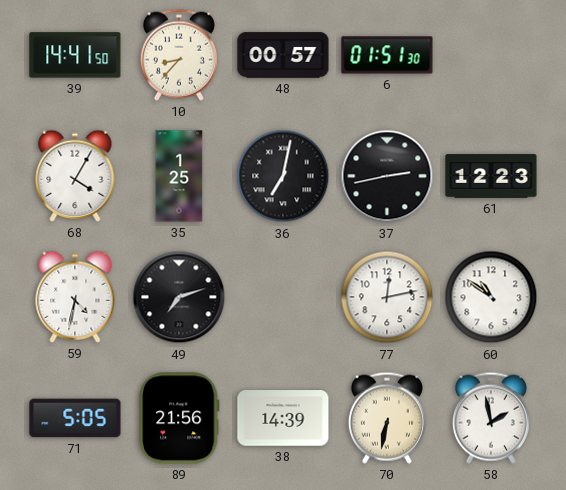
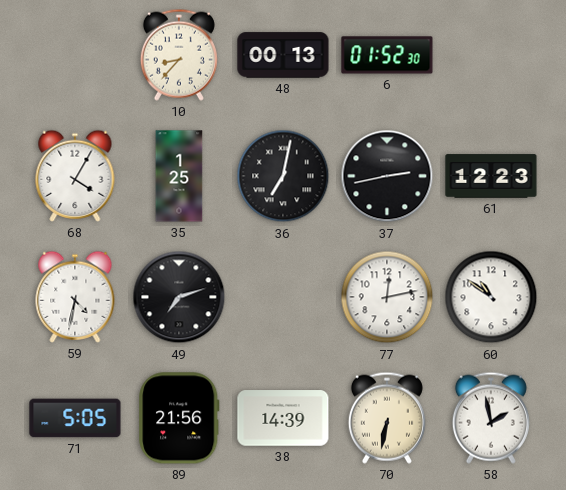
39: 14:41 -> none (75, 55)
48: 00:57 -> 00:13 (283, 55)
6: 01:51 -> 01:52 (387, 55)
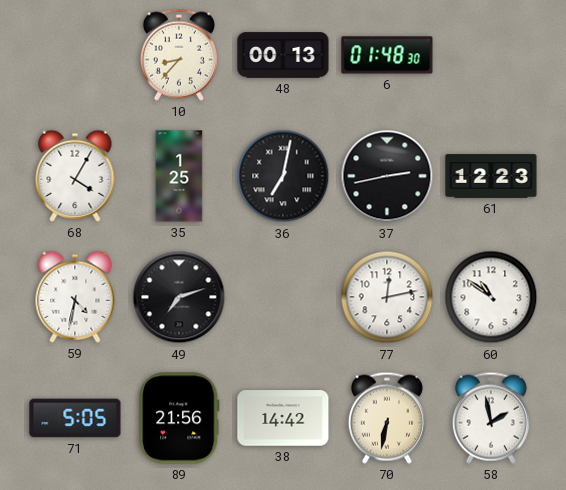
6: 01:52 -> 01:48 (387, 55)
38: 14:39 -> 14:42 (283, 418)
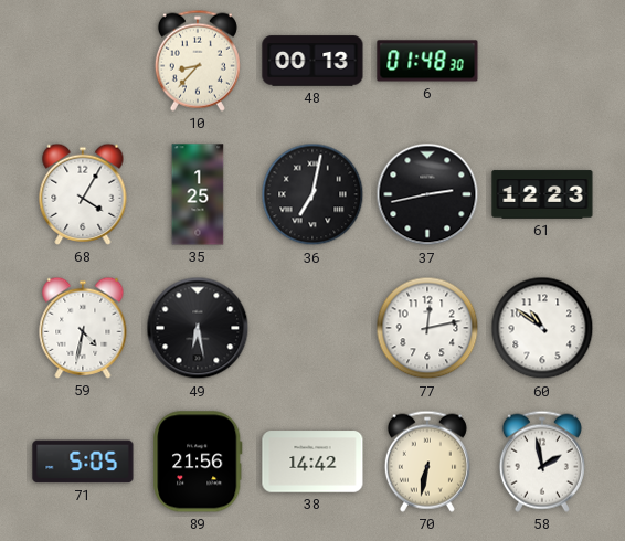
49: 7:12 -> 6:28 (198, 328)
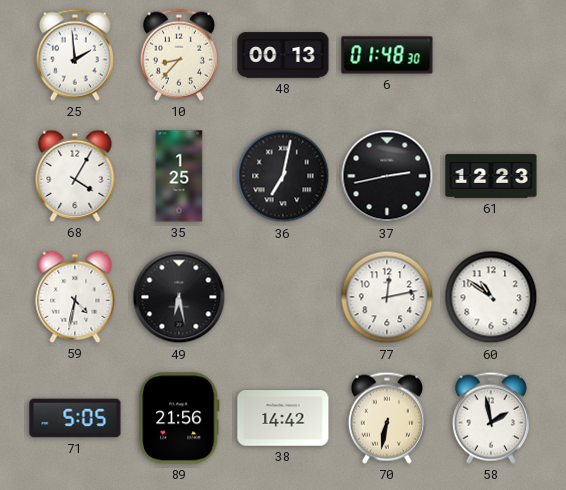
25: none -> 1:59 (75, 55)
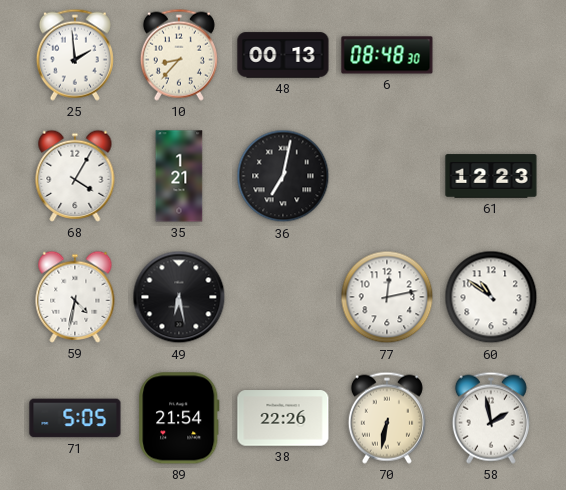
6: 01:48 -> 08:48 (387, 55)
35: 1:25 -> 1:21 (179, 176)
37: 2:43 -> none (387, 176)
89: 21:56 -> 21:54 (179, 418)
38: 14:42 -> 22:26 (283, 418)
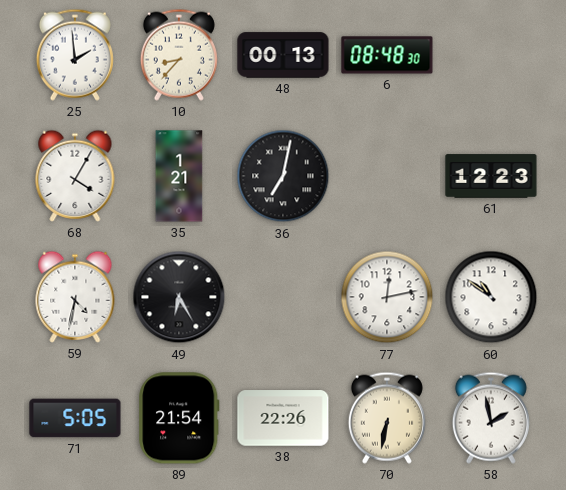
49: 6:28 -> 6:25 (179, 297)
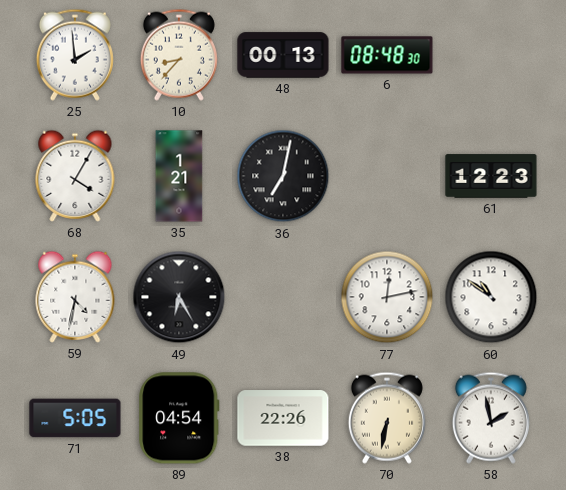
89: 21:54 -> 04:54 (179, 418)
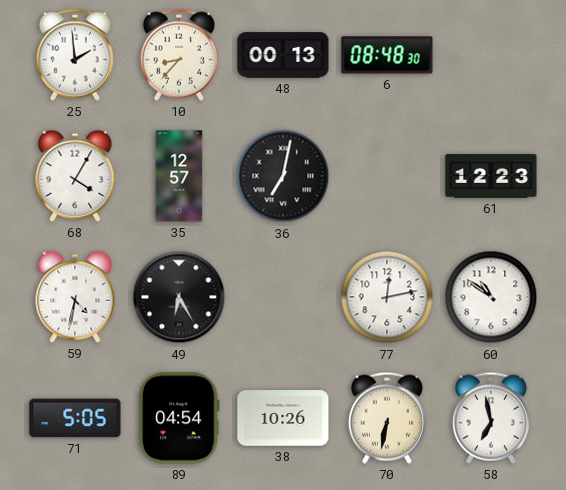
35: 1:21 -> 12:57 (179, 176)
38: 22:26 -> 10:26 (283, 418)
58: 1:58 -> 6:58 (491, 418)
